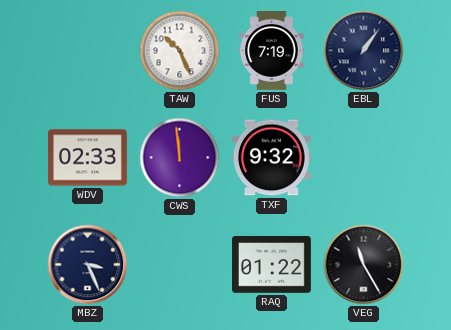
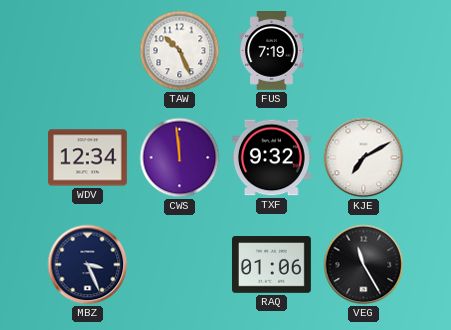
EBL: 1:06 -> none (364, 51)
WDV: 02:33 -> 12:34 (88, 158)
KJE: none -> 7:10 (364, 158)
RAQ: 01:22 -> 01:06 (272, 265)
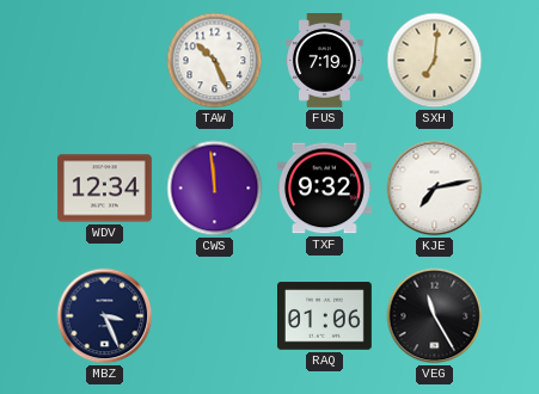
SXH: none -> 7:01 (435, 61)
KJE: 7:10 -> 7:13 (435, 189)
